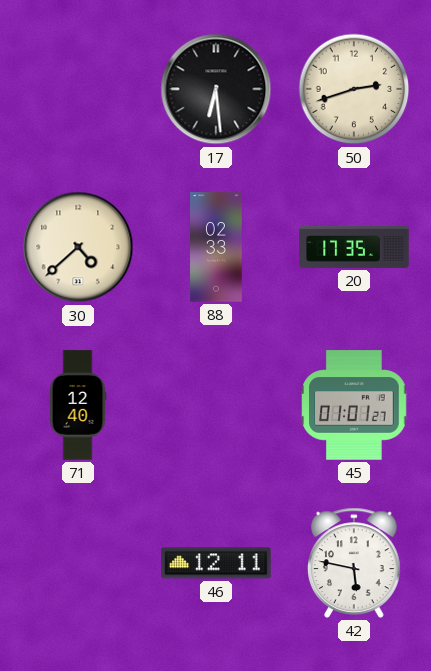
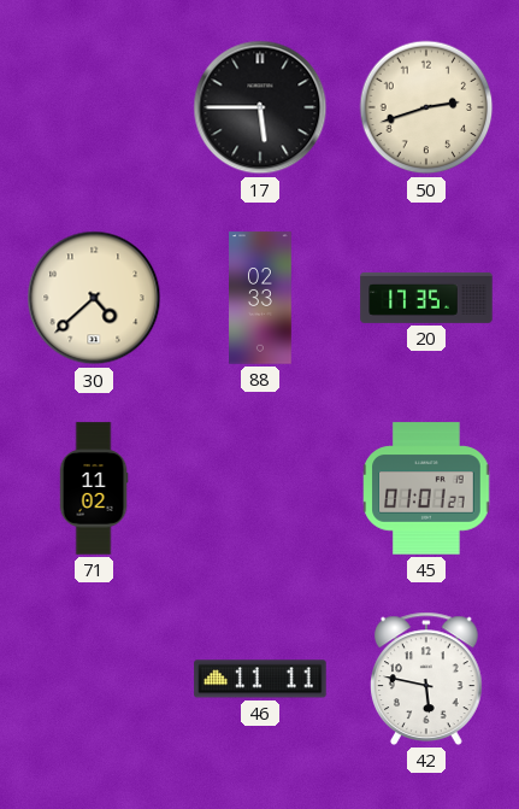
17: 6:29 -> 5:45 (260, 107)
71: 12:40 -> 11:02 (94, 488)
46: 12:11 -> 11:11 (260, 679)
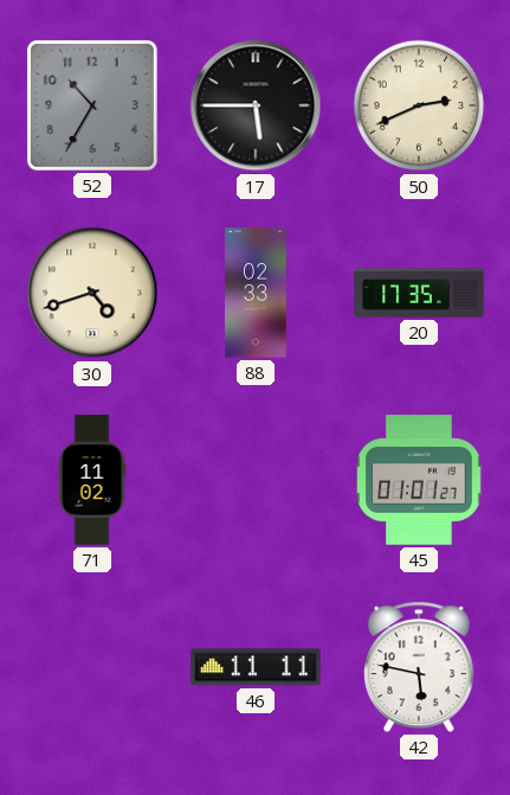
52: none -> 10:35 (92, 105)
50: 2:42 -> 2:41 (419, 105)
30: 4:38 -> 4:42 (92, 293)
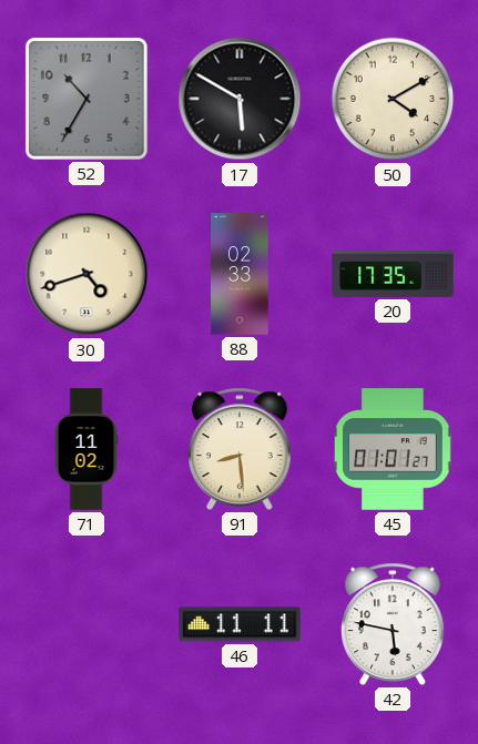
17: 5:45 -> 5:50 (240, 99)
50: 2:41 -> 4:10 (393, 99)
91: none -> 8:29 (241, 449)
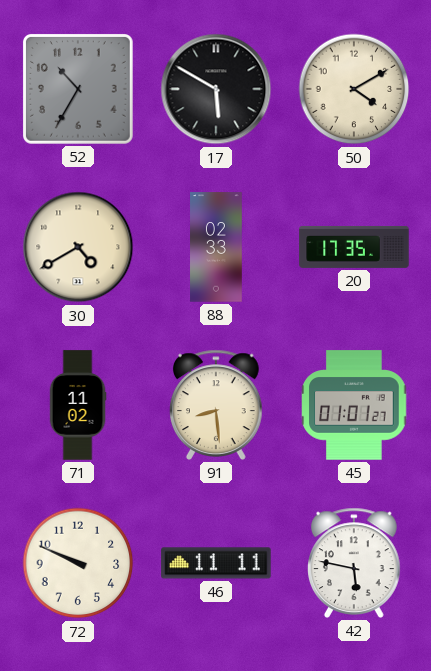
30: 4:42 -> 4:40 (78, 247)
72: none -> 9:49 (78, 563)
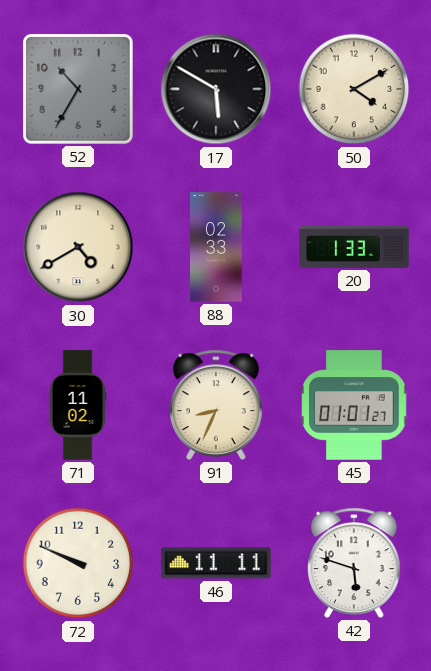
20: 17:35 -> 1:33 (354, 247)
91: 8:29 -> 8:34 (217, 405)
42: 5:47 -> 5:48 (355, 563)
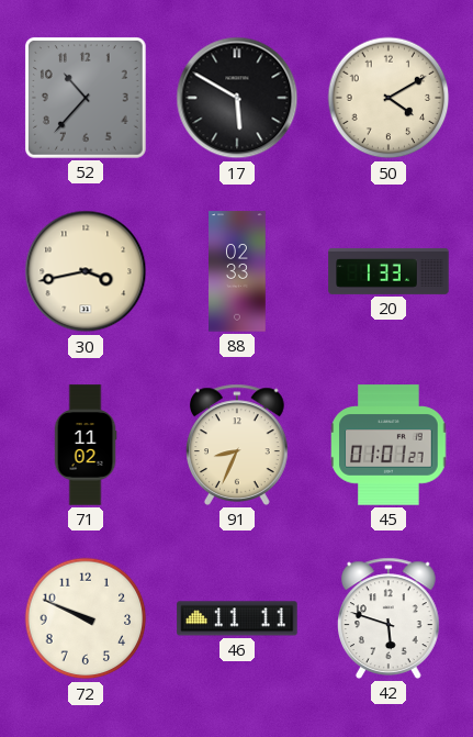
52: 10:35 -> 10:37 (86, 98)
30: 4:40 -> 3:43 (86, 271)
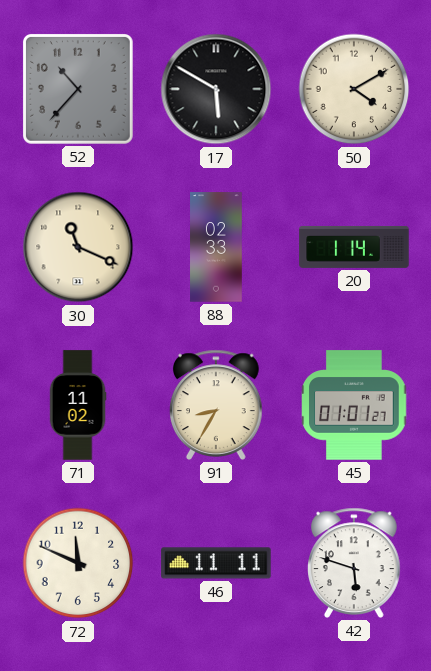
30: 3:43 -> 11:19 (78, 247)
20: 1:33 -> 1:14 (354, 247)
91: 8:34 -> 8:35 (217, 405)
72: 9:49 -> 11:49 (78, 563)
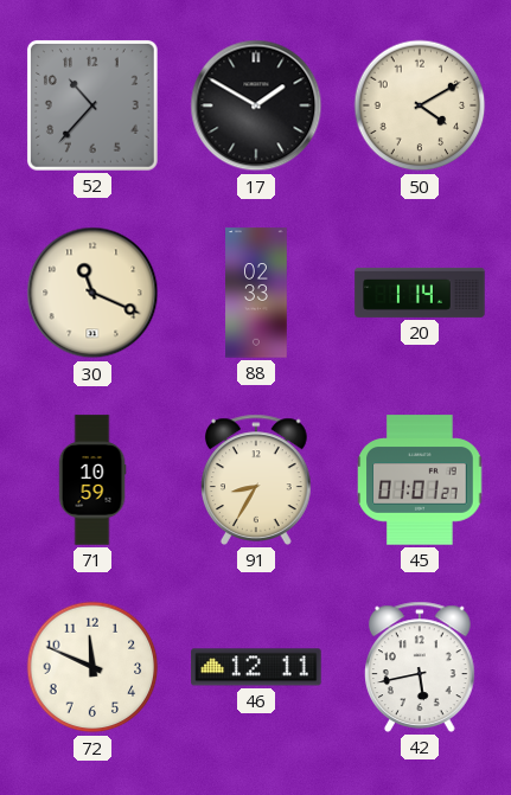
17: 5:50 -> 1:50 (256, 105)
71: 11:02 -> 10:59 (92, 480)
46: 11:11 -> 12:11 (256, 667)
42: 5:48 -> 5:43 (421, 667)
